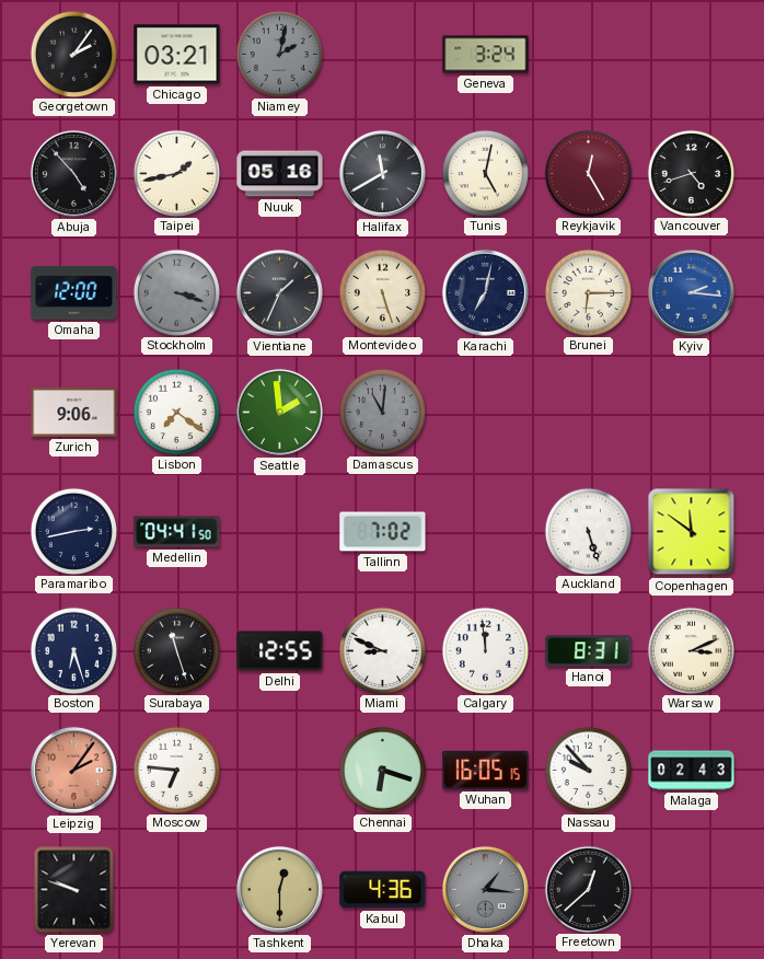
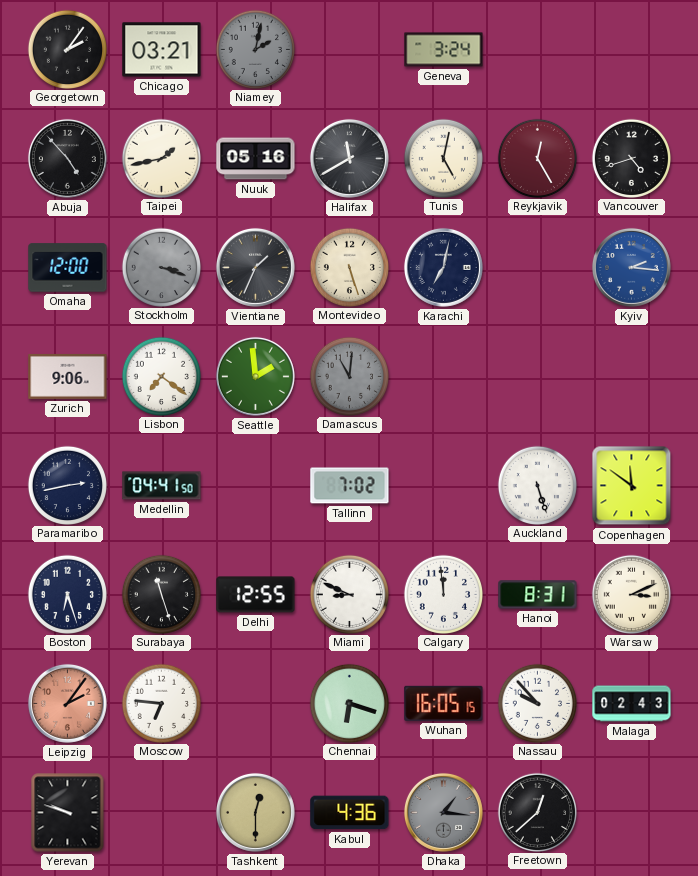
Brunei: 6:15 -> none (588, 292)
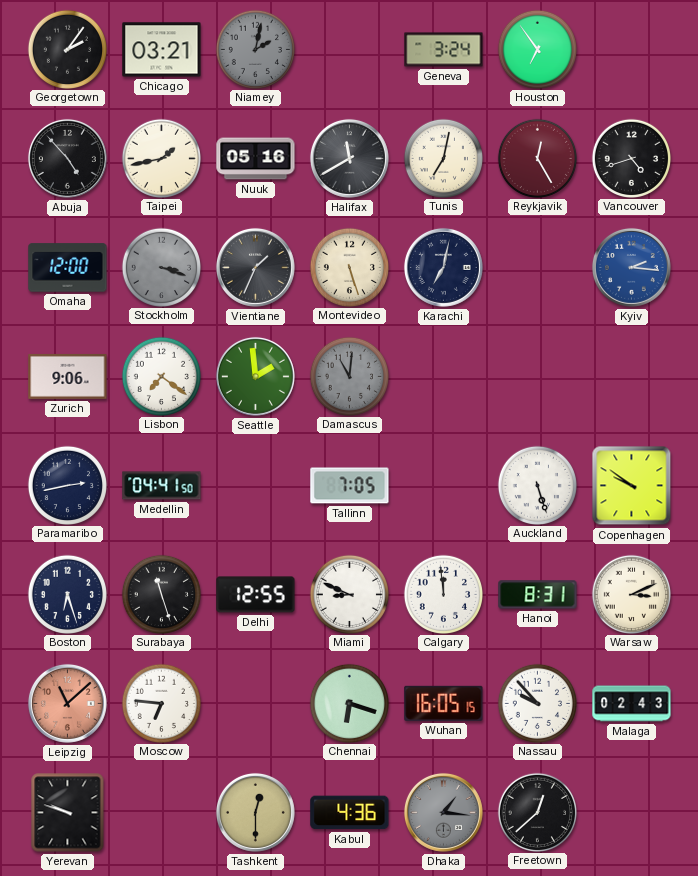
Houston: none -> 6:54 (537, 49)
Tunis: 5:02 -> 7:02 (443, 158)
Tallinn: 7:02 -> 7:05 (350, 486)
Copenhagen: 11:51 -> 9:51 (632, 486)
Leipzig: 2:06 -> 11:08 (67, 703)
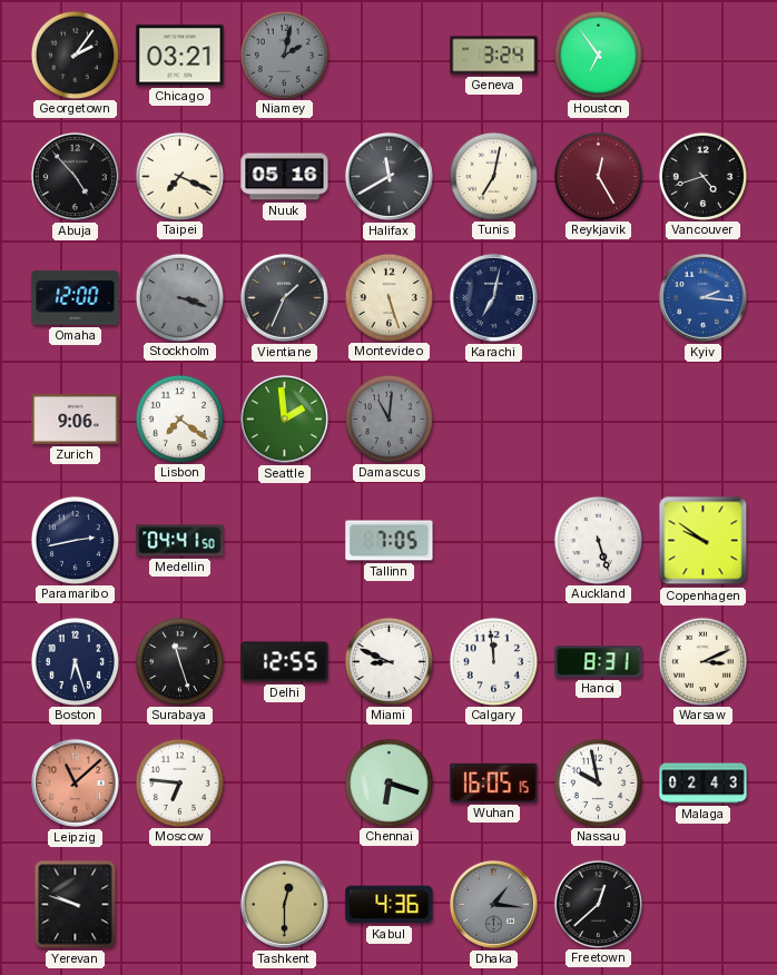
Taipei: 1:43 -> 7:19 (179, 176)
Nassau: 9:53 -> 9:58 (598, 782)
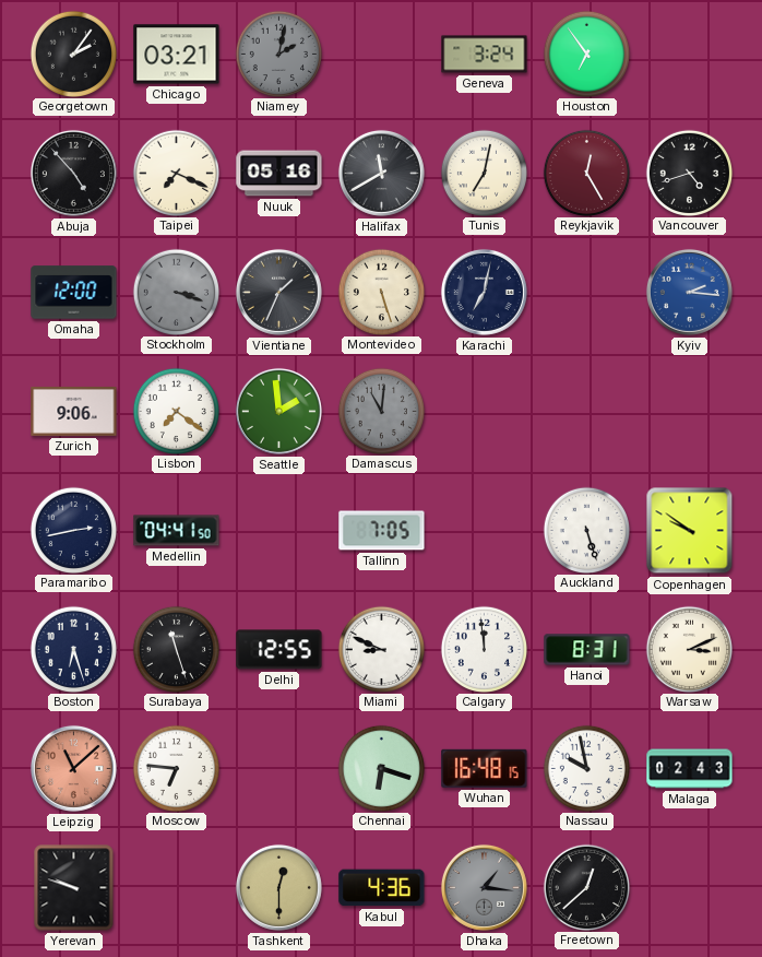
Wuhan: 16:05 -> 16:48 (485, 768)
